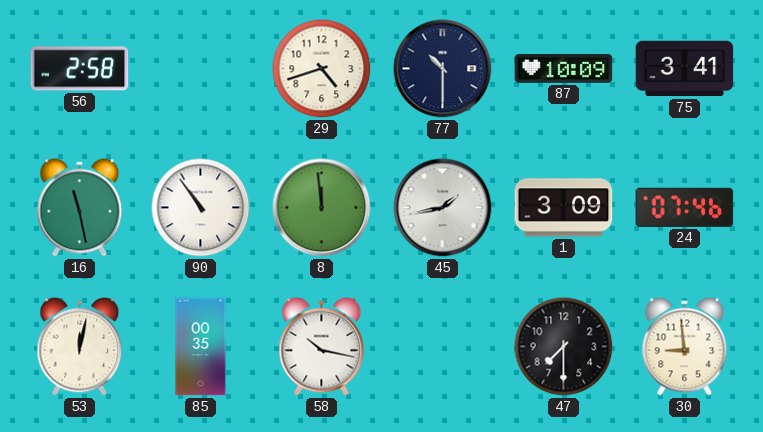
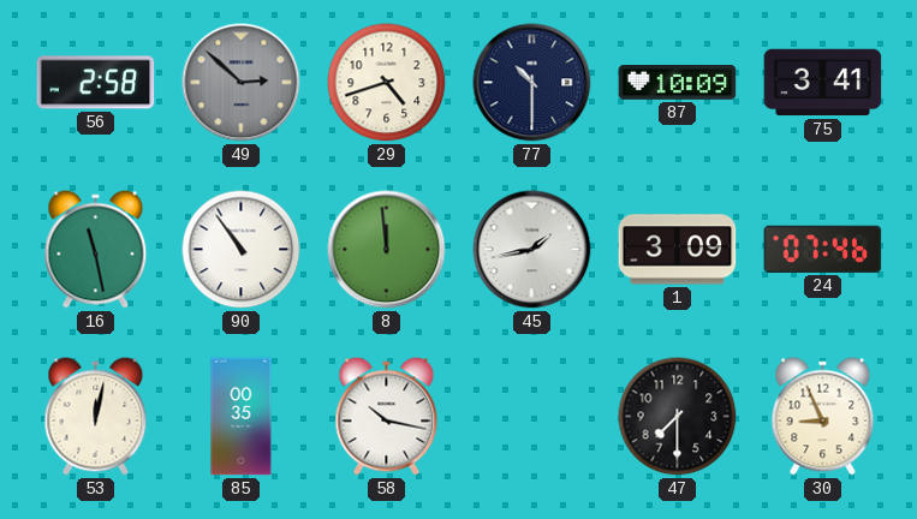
49: none -> 2:52 (242, 83)
30: 8:59 -> 8:56 (823, 417)
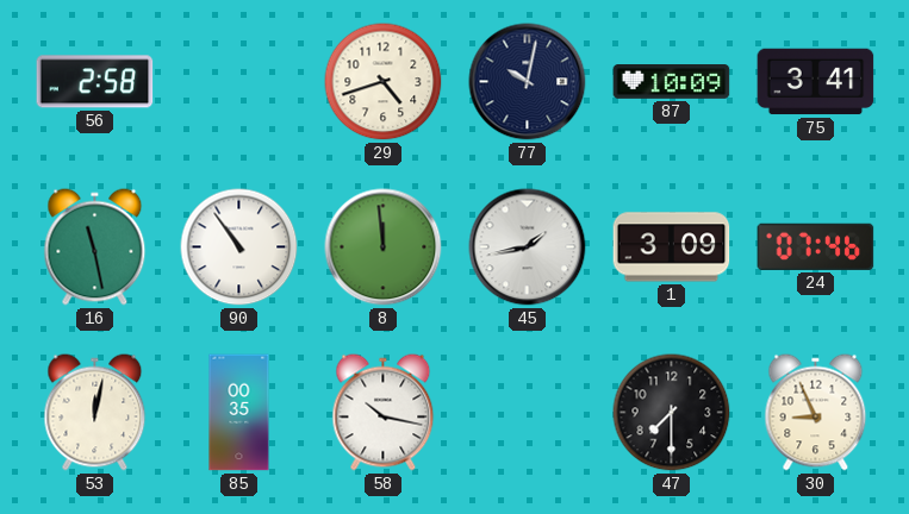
49: 2:52 -> none (242, 83)
77: 10:30 -> 10:02 (528, 82)
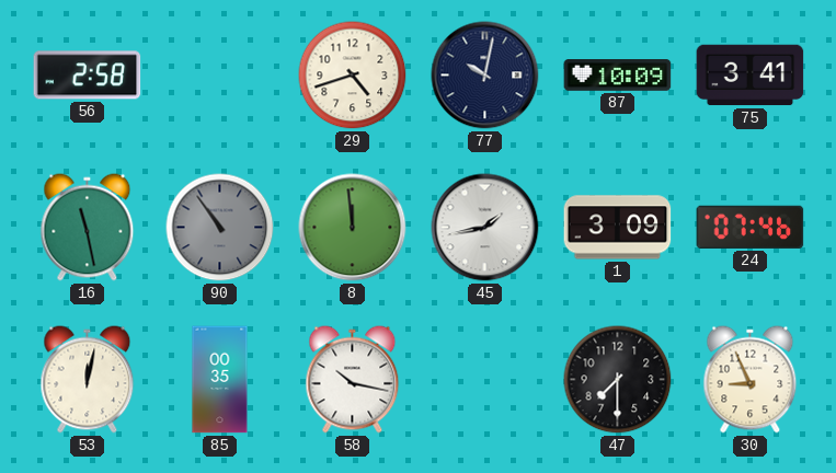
90 dial: white -> grey (220, 228)
